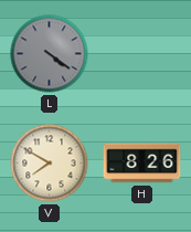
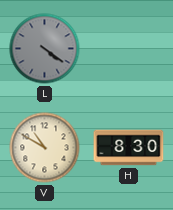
V: 7:50 -> 10:50 (45, 148)
H: 8:26 -> 8:30 (129, 148)
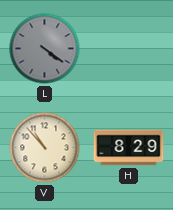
V: 10:50 -> 10:53 (45, 148)
H: 8:30 -> 8:29 (129, 148)
